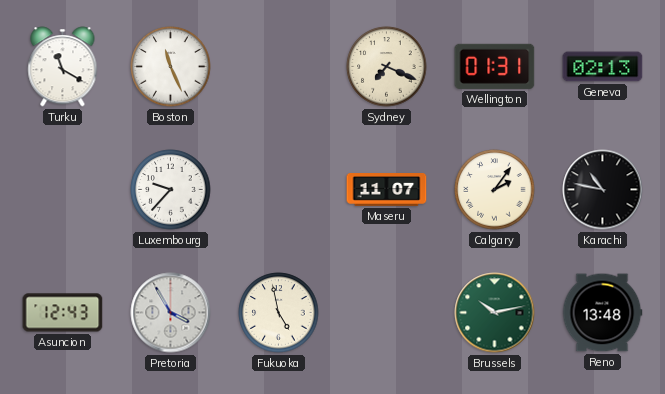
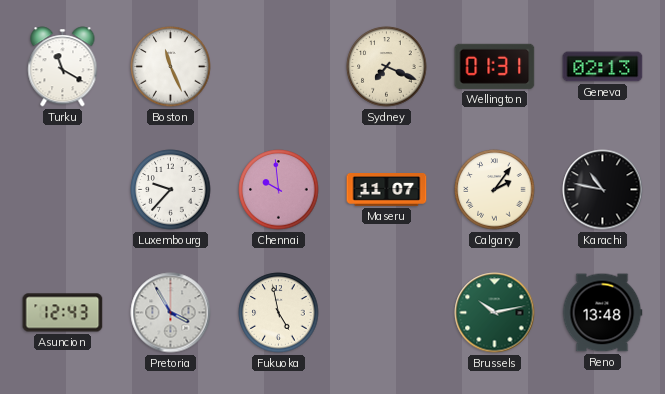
Chennai: none -> 9:59 (279, 190)
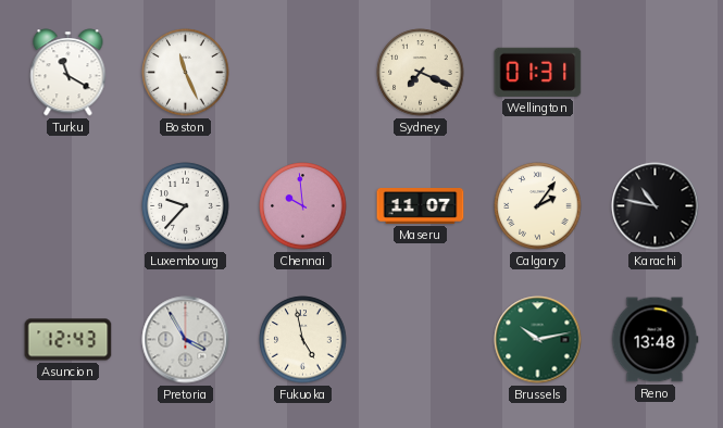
Geneva: 02:13 -> none (603, 67)
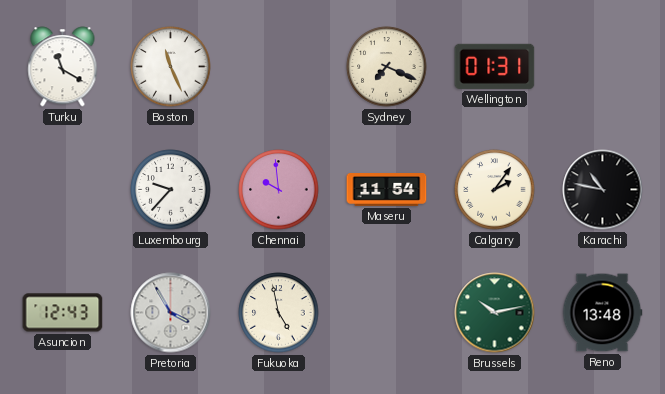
Maseru: 11:07 -> 11:54 (387, 190)
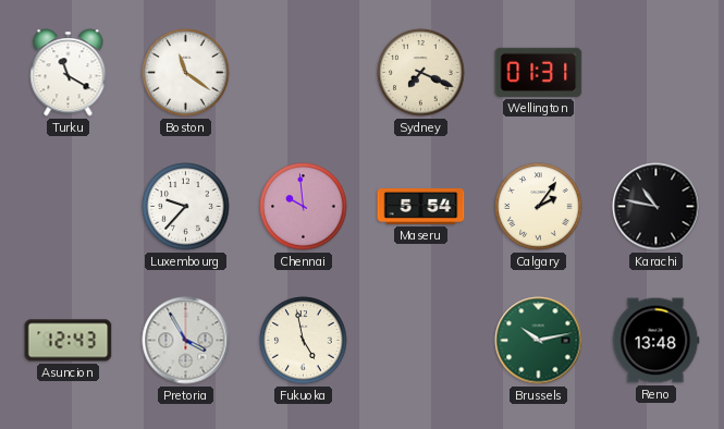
Boston: 11:26 -> 11:21 (186, 73)
Maseru: 11:54 -> 5:54 (421, 207)
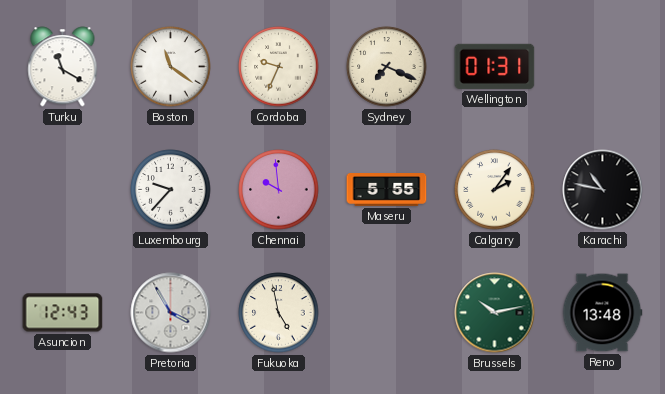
Cordoba: none -> 9:34 (279, 67)
Maseru: 5:54 -> 5:55 (387, 190)
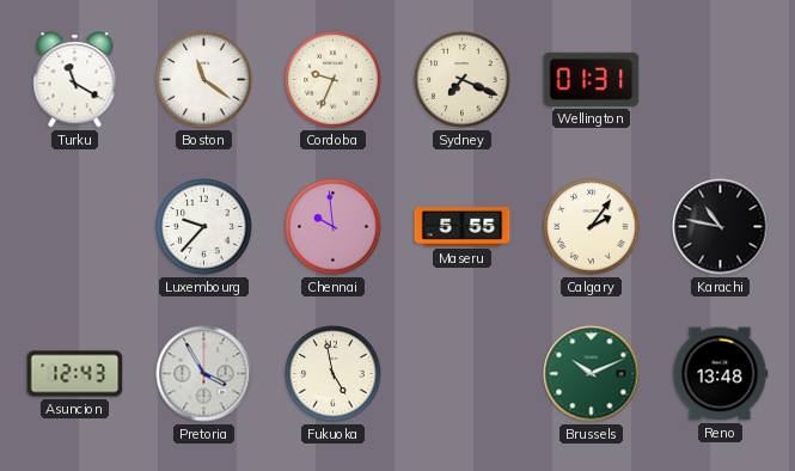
Brussels: 10:13 -> 10:11 (592, 374)
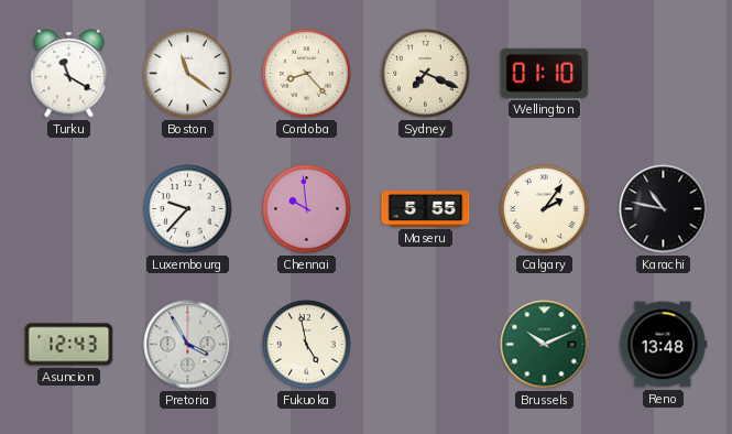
Cordoba: 9:34 -> 8:23 (307, 74)
Wellington: 01:31 -> 01:10 (545, 73)
